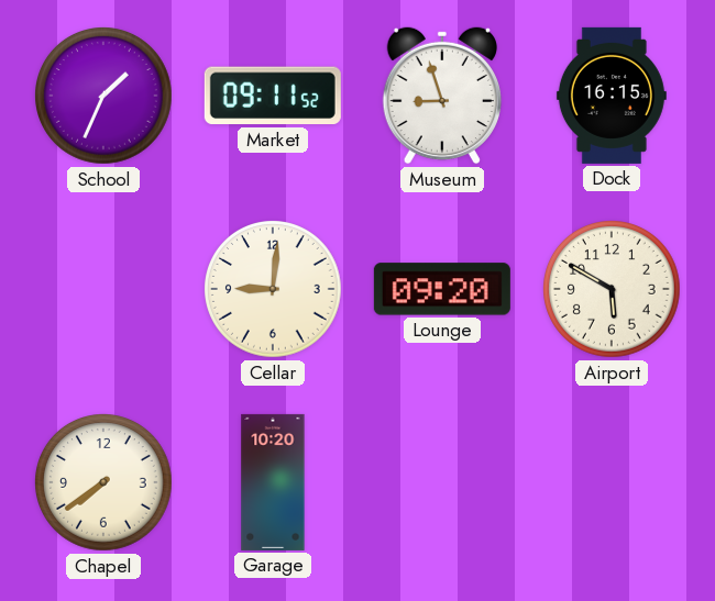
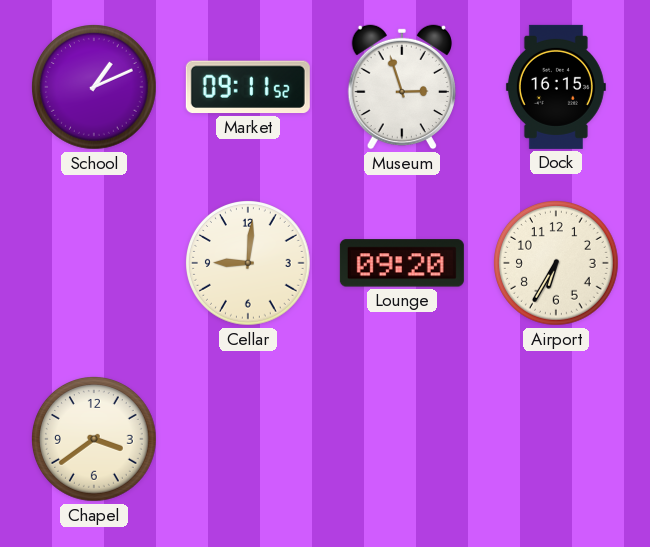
School: 1:34 -> 1:11 (95, 88)
Museum: 8:57 -> 2:57 (402, 87)
Airport: 5:50 -> 6:35 (557, 264)
Chapel: 7:39 -> 3:39 (95, 440)
Garage: 10:20 -> none (273, 482)
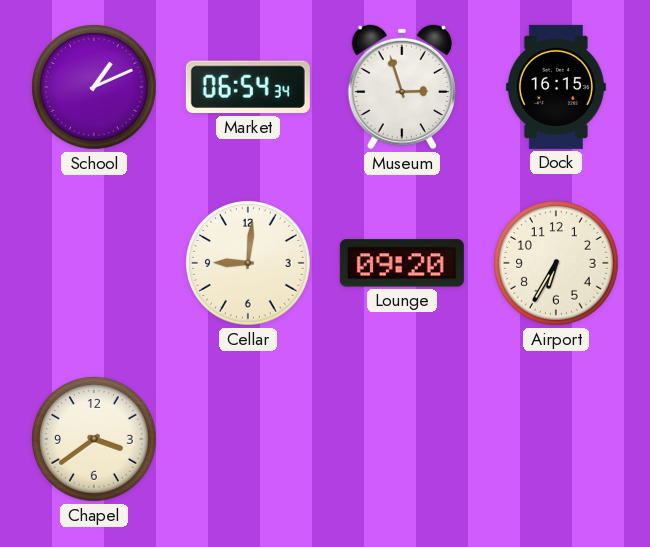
Market: 09:11 -> 06:54 (248, 87)
